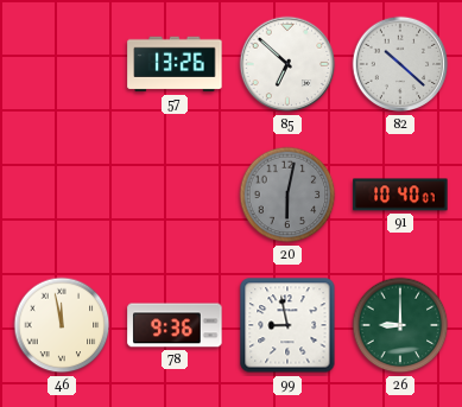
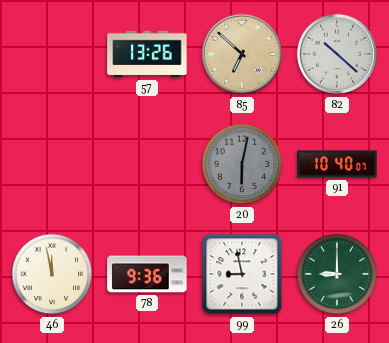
85 dial: white -> champagne (242, 54)
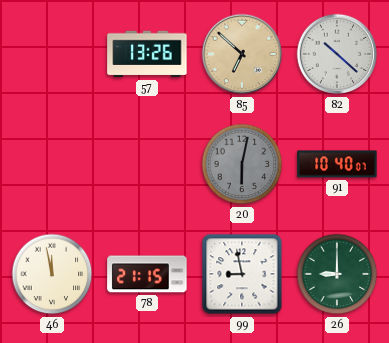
78: 9:36 -> 21:15 (147, 274)
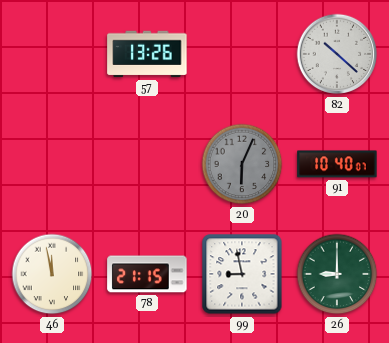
85: 6:52 -> none (242, 54)
20: 6:02 -> 6:04 (242, 164)
